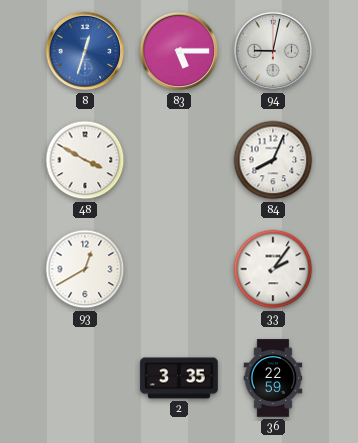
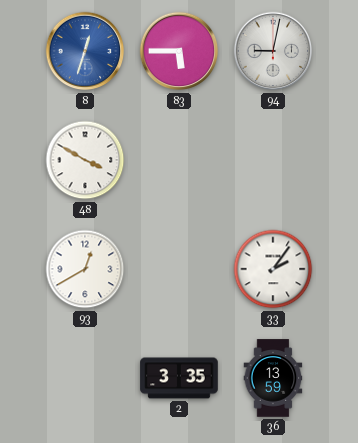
83: 5:15 -> 5:45 (179, 51)
84: 8:04 -> none (273, 160)
36: 22:59 -> 13:59 (273, 378)
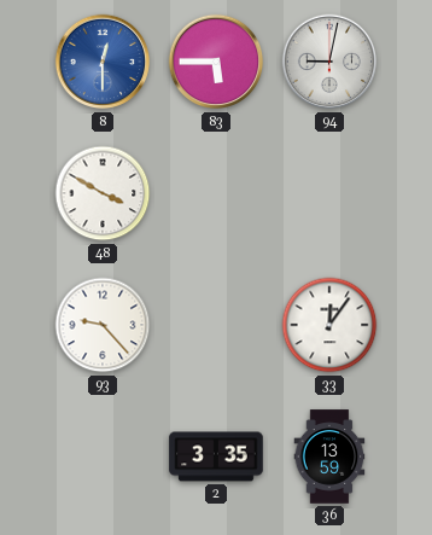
8: 12:33 -> 12:30 (103, 62)
93: 12:40 -> 9:23 (103, 325)
33: 2:06 -> 12:06 (329, 325)
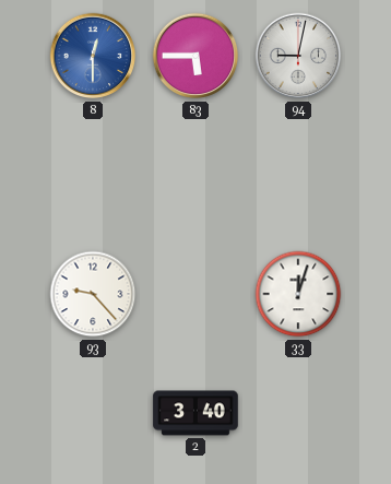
48: 3:50 -> none (103, 193)
33: 12:06 -> 12:03 (298, 294)
2: 3:35 -> 3:40 (195, 413)
36: 13:59 -> none (329, 457)
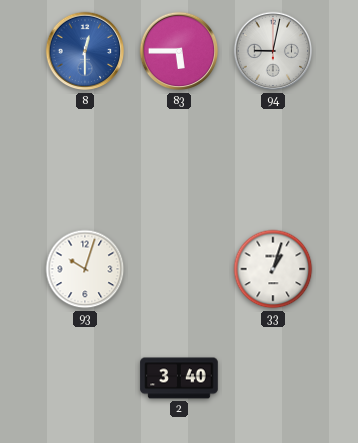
93: 9:23 -> 10:03 (85, 269)
33: 12:03 -> 1:03 (273, 269)
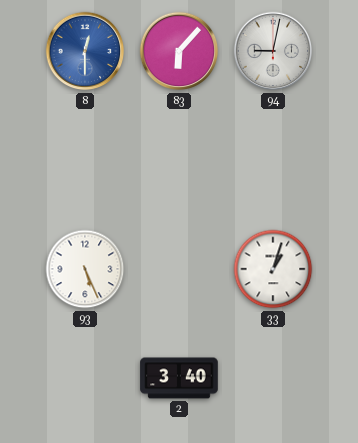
83: 5:45 -> 6:07 (179, 51)
93: 10:03 -> 5:26 (85, 269)
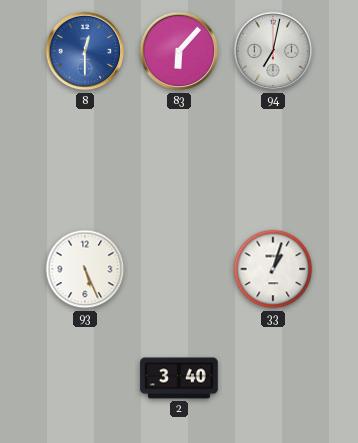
94: 9:02 -> 7:02 (273, 51)
